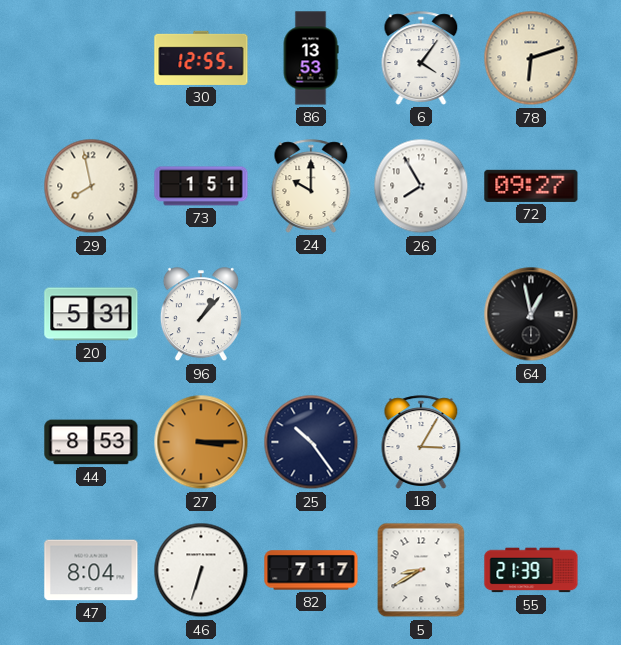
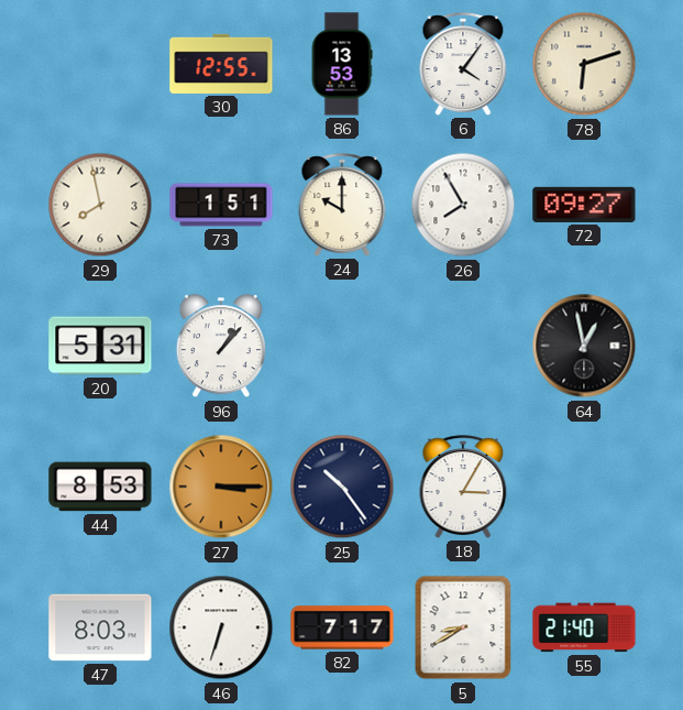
47: 8:04 -> 8:03 (100, 627)
55: 21:39 -> 21:40 (584, 627)
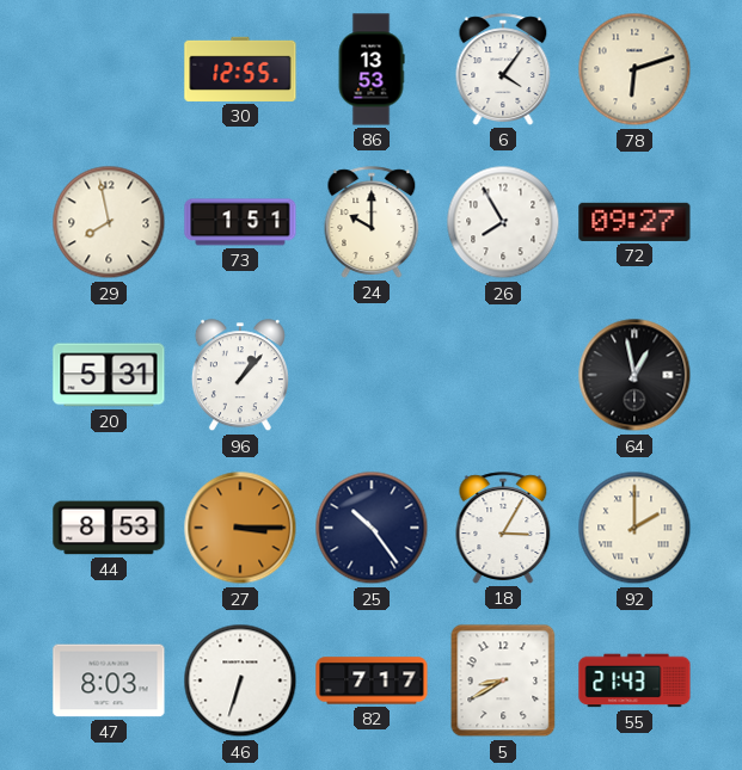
92: none -> 2:00 (634, 528)
55: 21:40 -> 21:43 (634, 680)
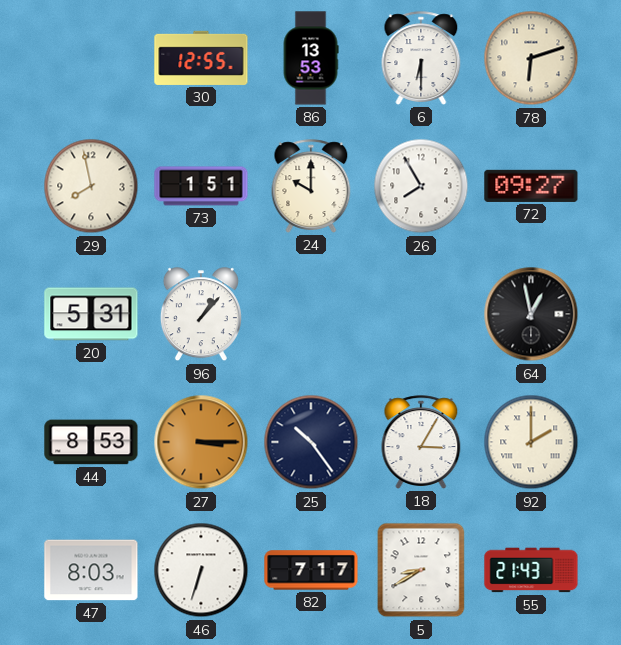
6: 4:06 -> 6:30 (421, 58)
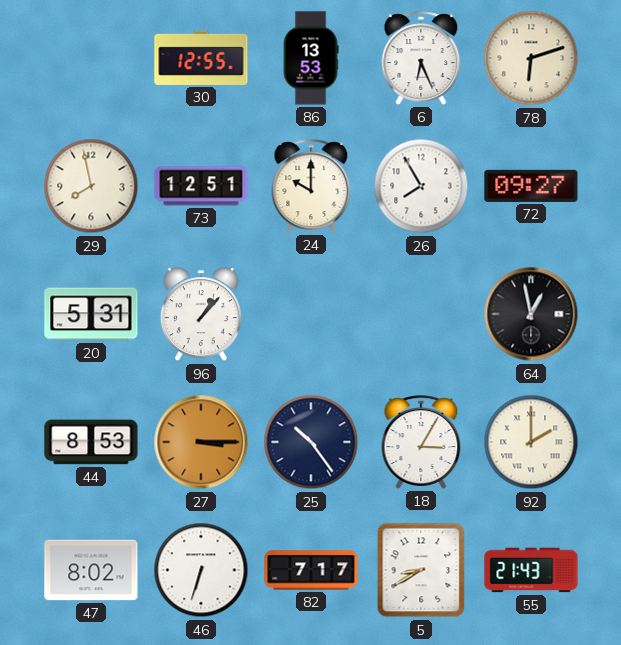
6: 6:30 -> 6:26 (421, 58)
73: 1:51 -> 12:51 (201, 186)
47: 8:03 -> 8:02 (91, 570)
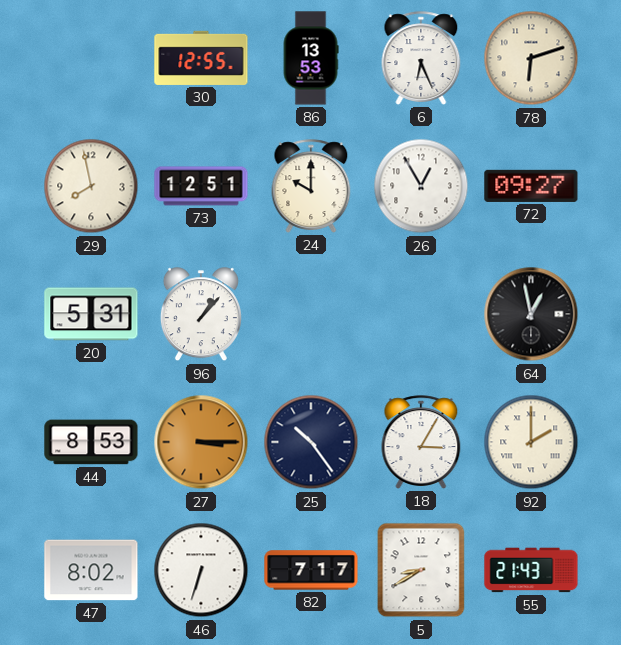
26: 7:55 -> 12:55 (421, 186)
